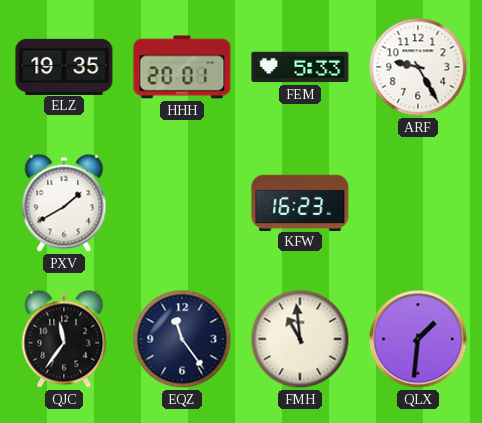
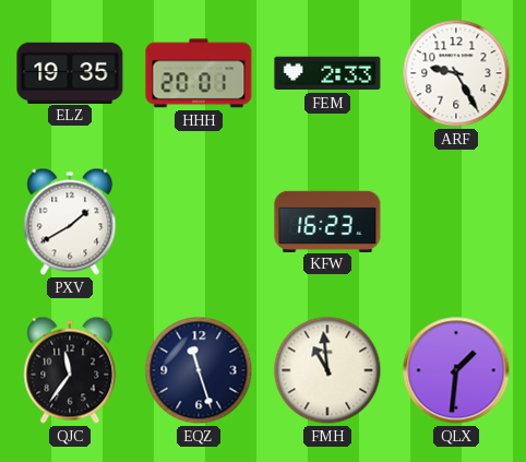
FEM: 5:33 -> 2:33 (327, 73)
EQZ: 11:24 -> 11:27 (199, 370)
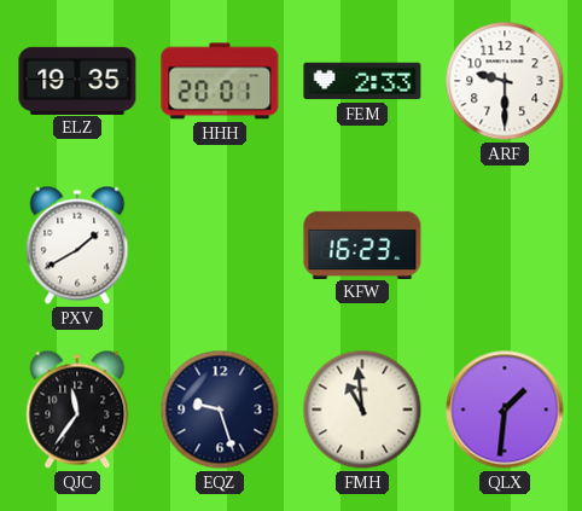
ARF: 9:25 -> 9:30 (505, 81)
EQZ: 11:27 -> 9:27 (220, 410)
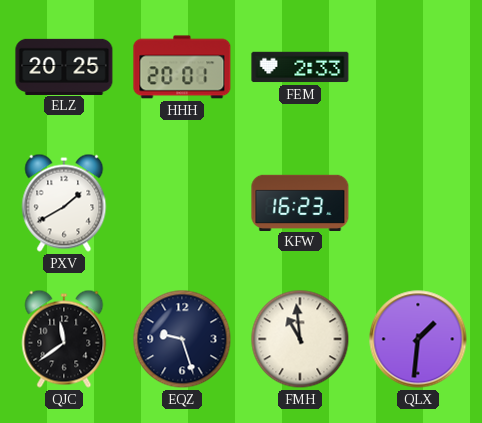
ELZ: 19:35 -> 20:25 (64, 66)
ARF: 9:30 -> none (505, 81)
QJC: 11:36 -> 11:39 (64, 339)
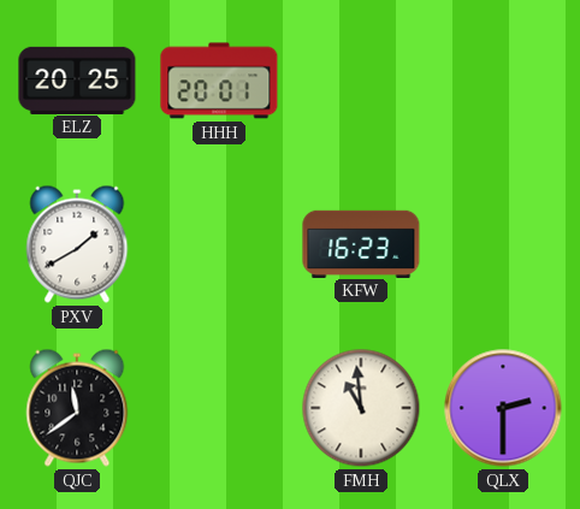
FEM: 2:33 -> none (300, 67)
EQZ: 9:27 -> none (182, 339)
QLX: 1:31 -> 2:30 (503, 408)
